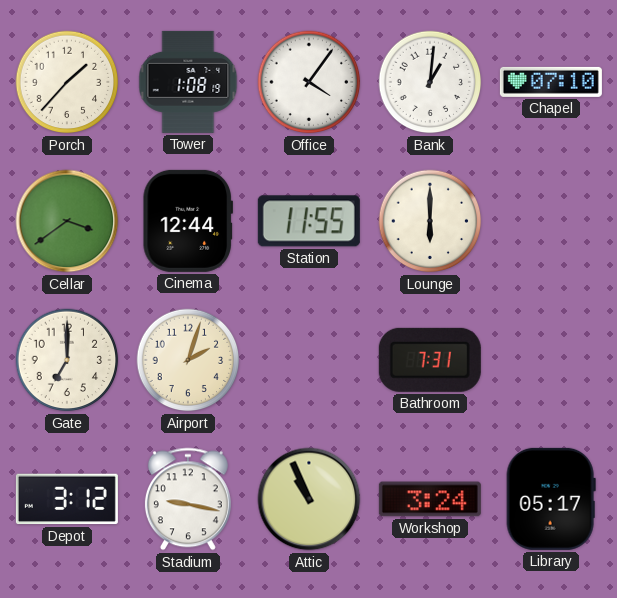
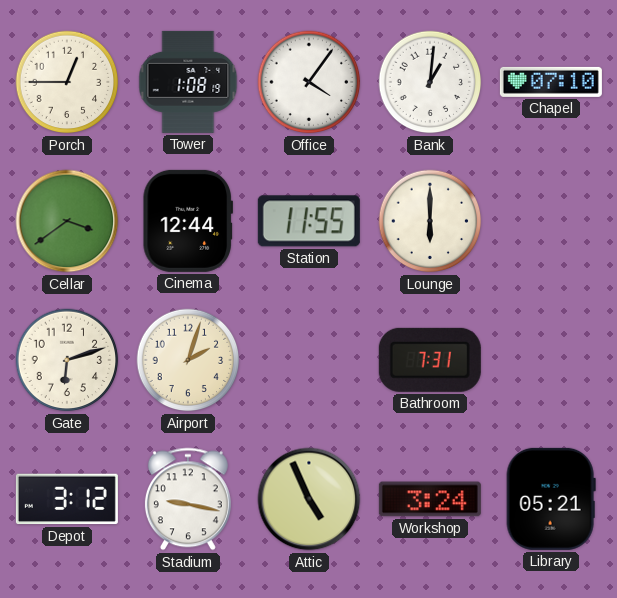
Porch: 1:37 -> 12:45 (67, 82)
Gate: 7:00 -> 6:12 (67, 360)
Attic: 10:56 -> 4:56 (309, 499)
Library: 05:17 -> 05:21 (551, 499)
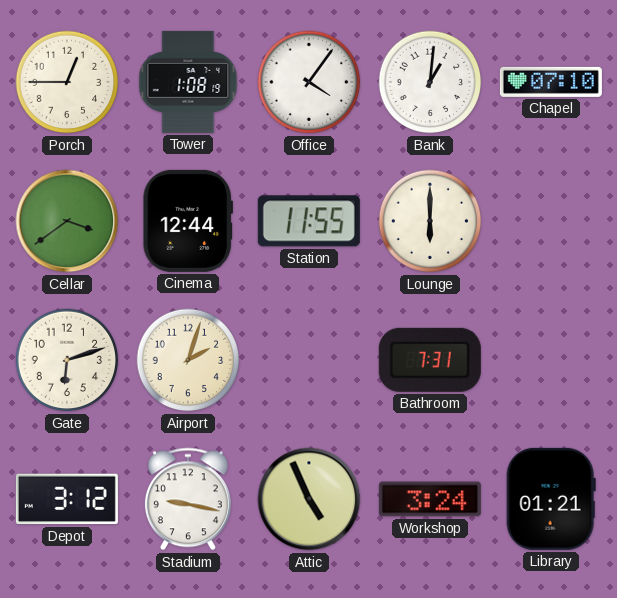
Library: 05:21 -> 01:21 (551, 499)
